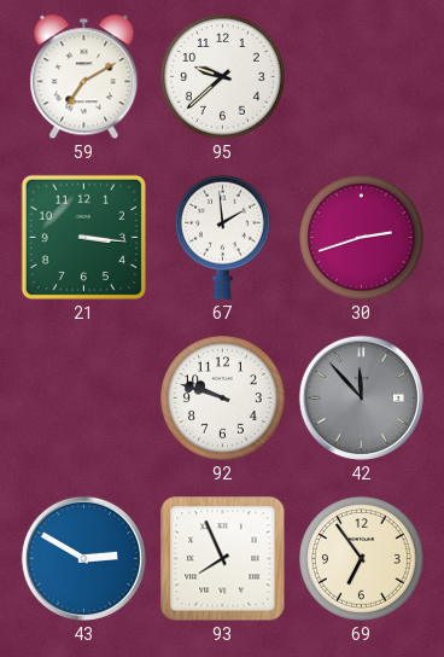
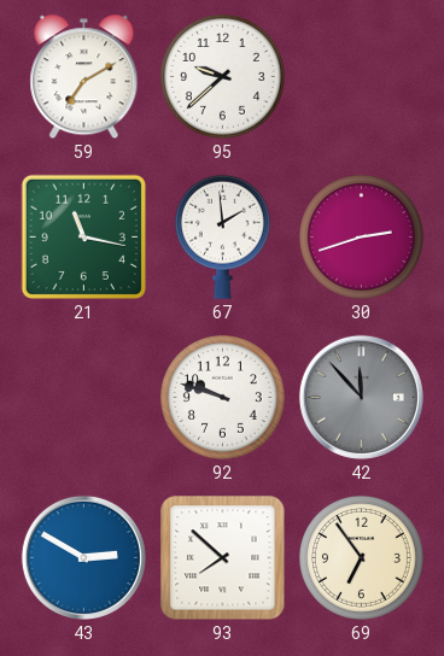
21: 3:16 -> 11:17 (83, 236)
93: 7:56 -> 7:52 (222, 557)
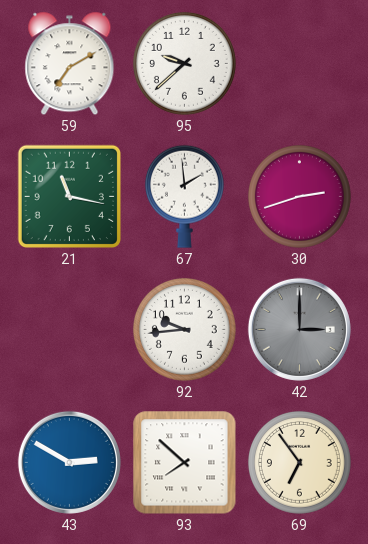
92: 9:48 -> 9:44 (184, 329)
42: 11:53 -> 3:00 (299, 329)
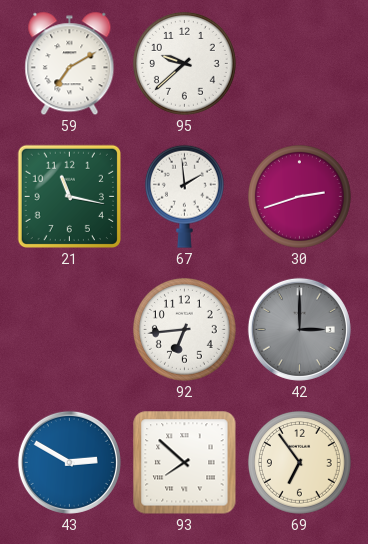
92: 9:44 -> 6:44 (184, 329)
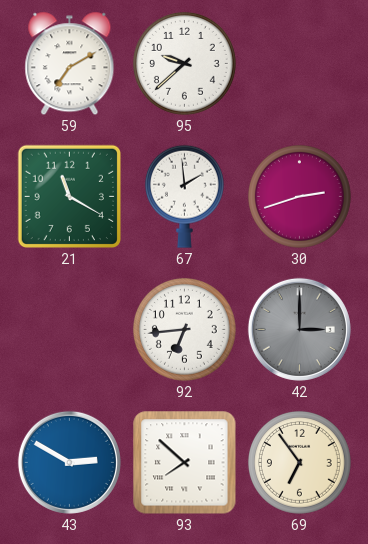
21: 11:17 -> 11:20 (69, 196)
